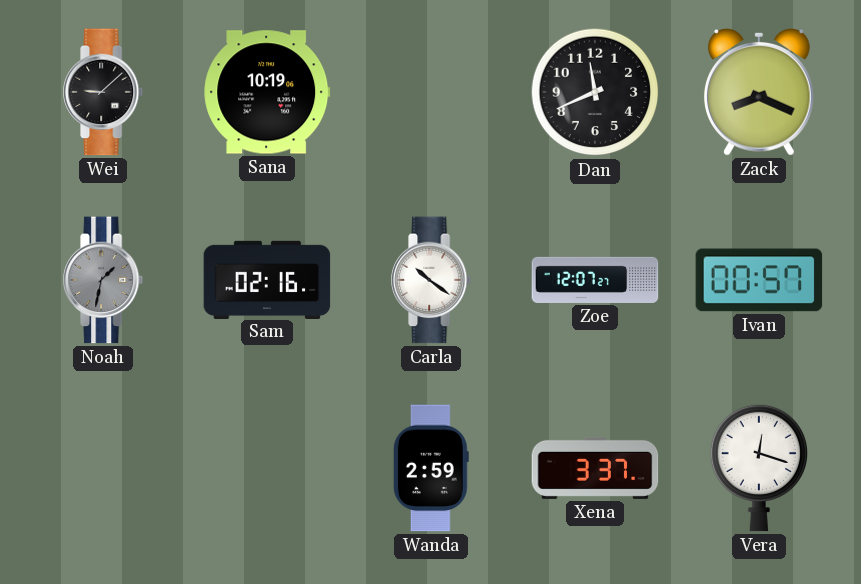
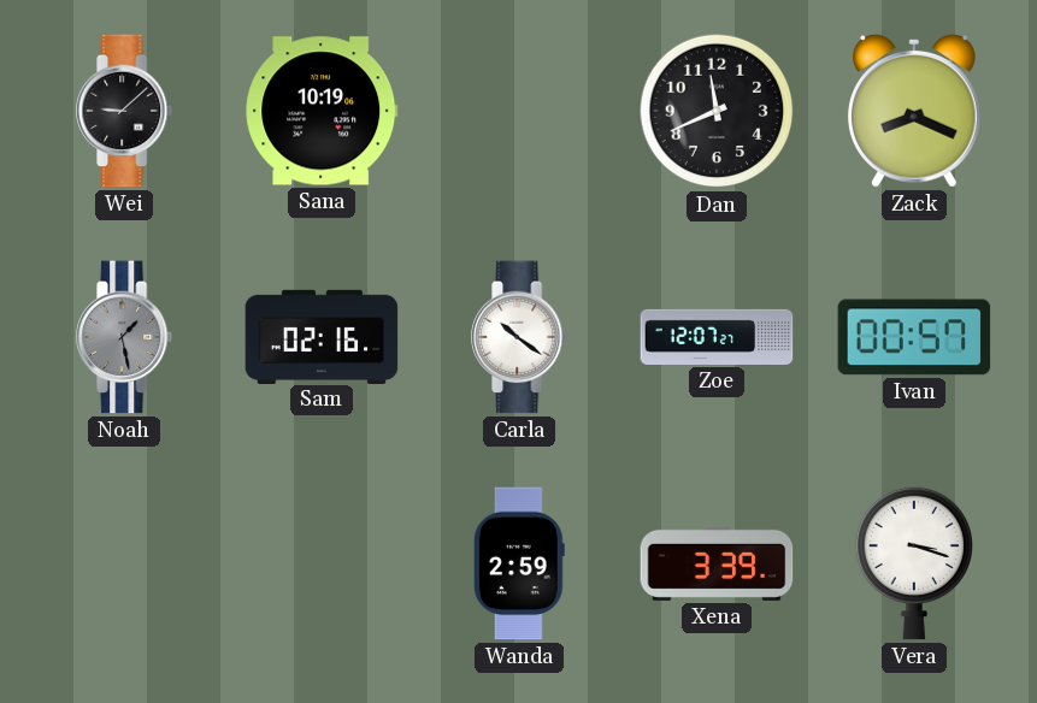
Noah: 1:32 -> 1:28 (125, 337)
Xena: 3:37 -> 3:39 (717, 563)
Vera: 12:18 -> 3:18 (913, 563)
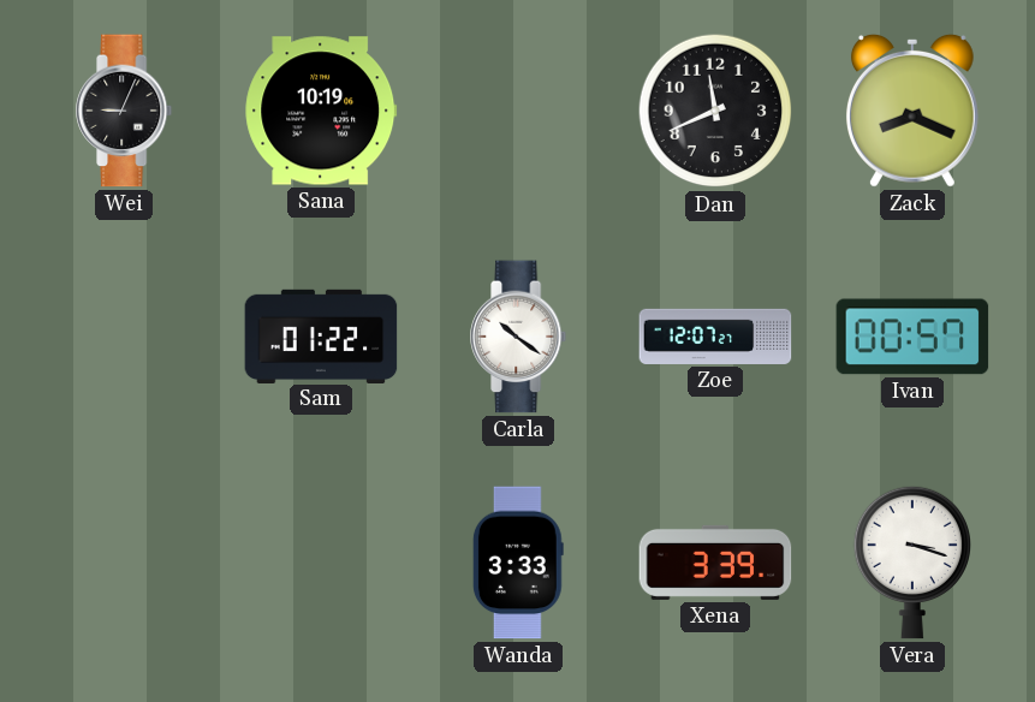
Wei: 9:08 -> 9:04 (125, 111)
Noah: 1:28 -> none (125, 337)
Sam: 02:16 -> 01:22 (321, 335)
Wanda: 2:59 -> 3:33 (518, 563)
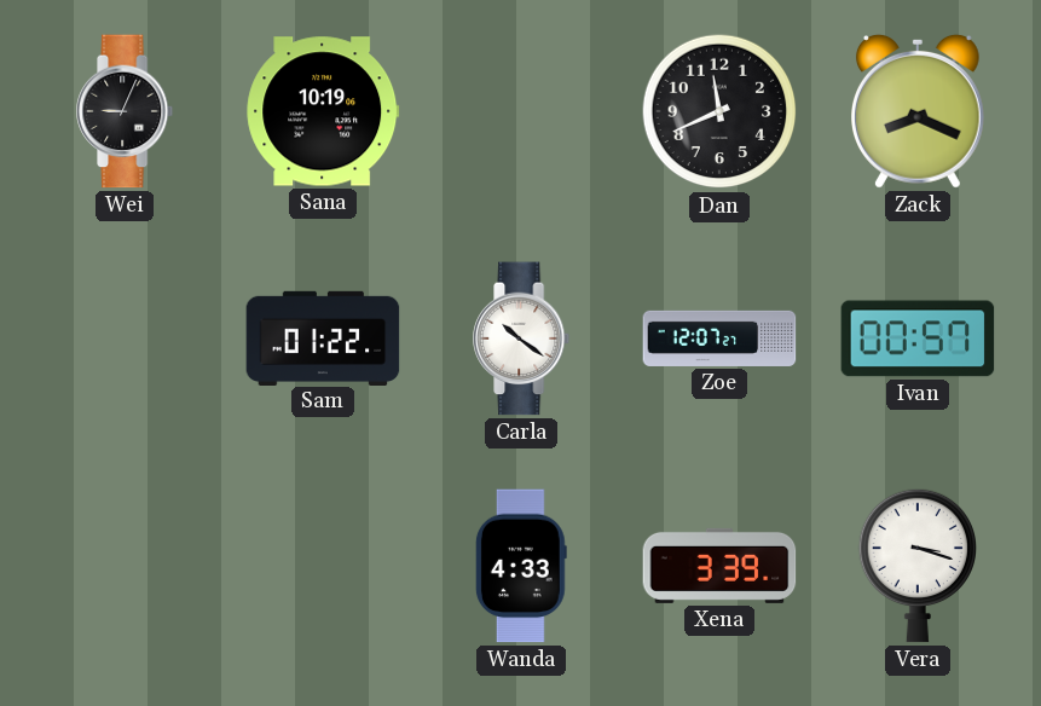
Wanda: 3:33 -> 4:33 (521, 566)
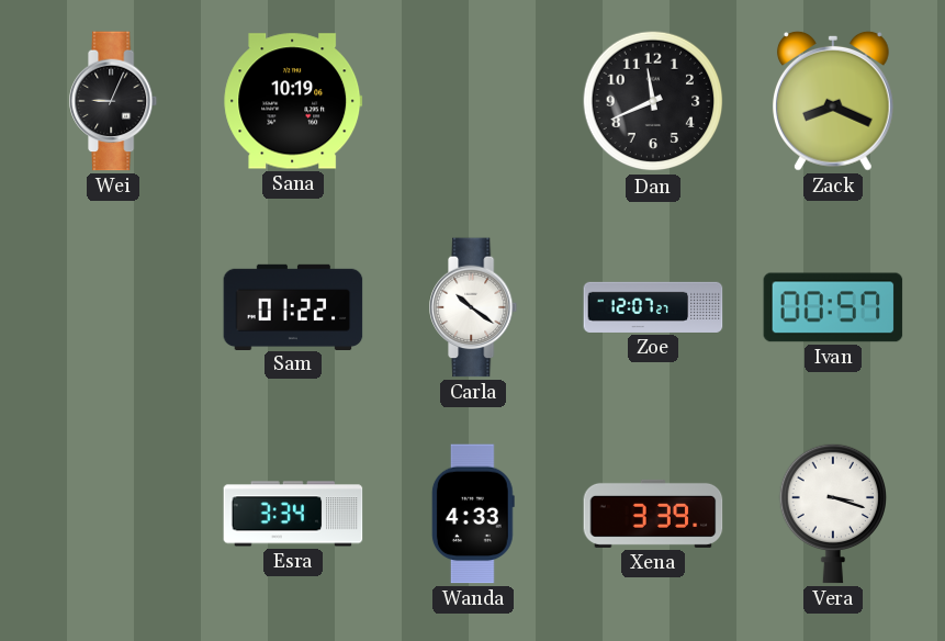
Esra: none -> 3:34 (293, 514)
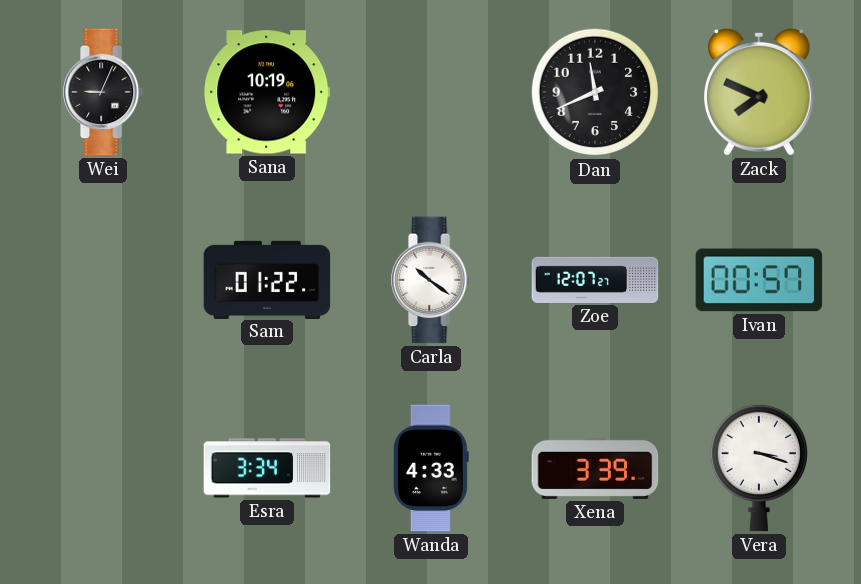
Zack: 8:19 -> 7:49 (759, 92)
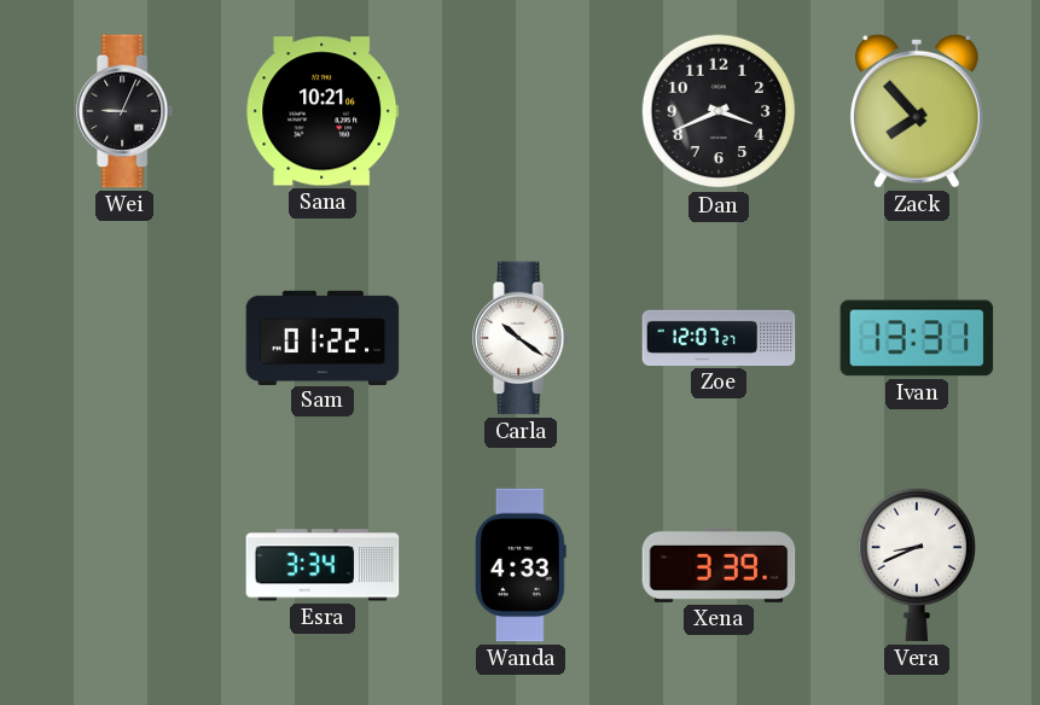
Sana: 10:19 -> 10:21 (323, 111)
Dan: 11:41 -> 3:41 (719, 111)
Zack: 7:49 -> 7:53 (917, 111)
Ivan: 00:57 -> 13:31 (917, 338)
Vera: 3:18 -> 8:41 (916, 565)
